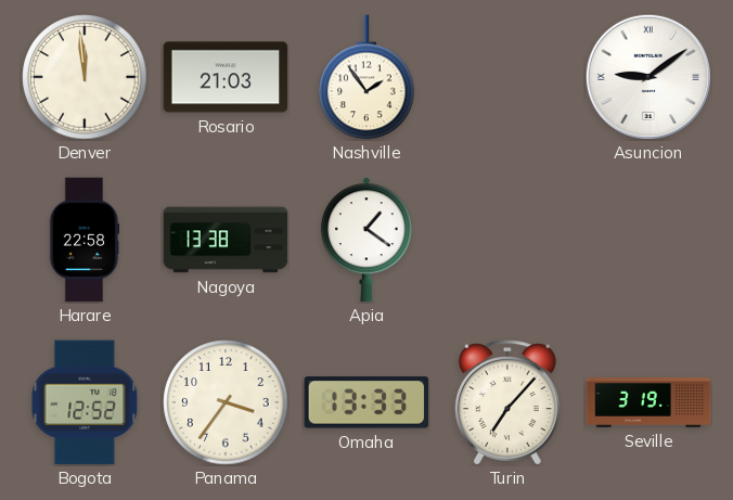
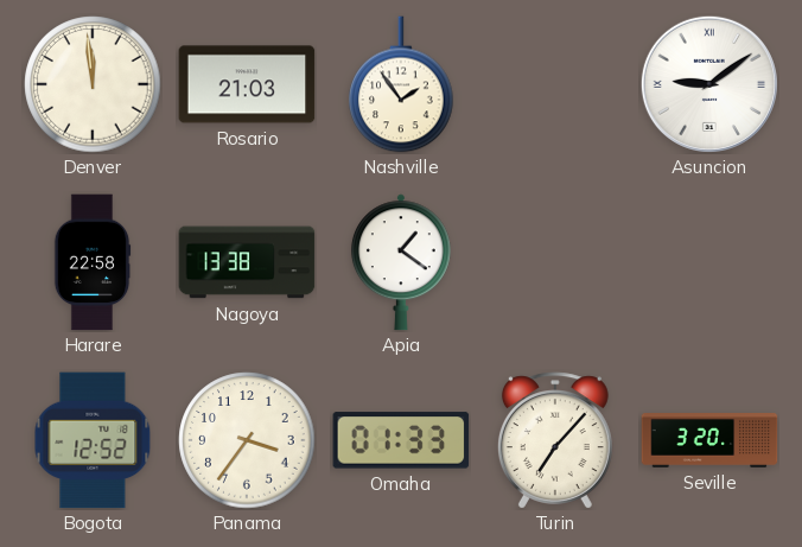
Omaha: 13:33 -> 01:33 (401, 440)
Seville: 3:19 -> 3:20 (709, 441)
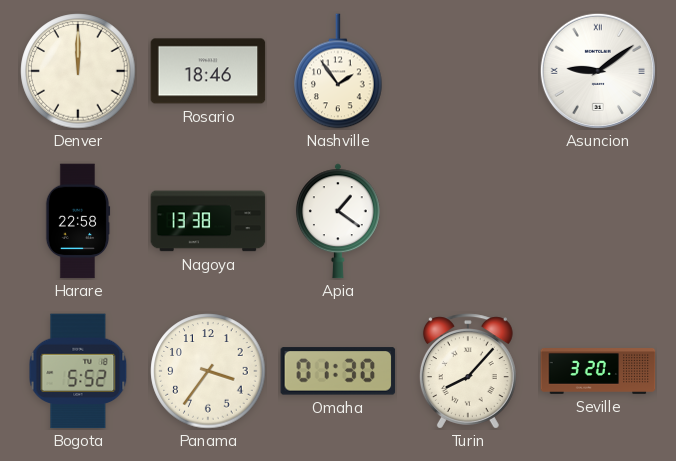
Denver: 11:59 -> 12:00 (78, 71)
Rosario: 21:03 -> 18:46 (208, 71)
Bogota: 12:52 -> 5:52 (78, 371)
Omaha: 01:33 -> 01:30 (338, 371)
Turin: 7:07 -> 8:07 (468, 371)
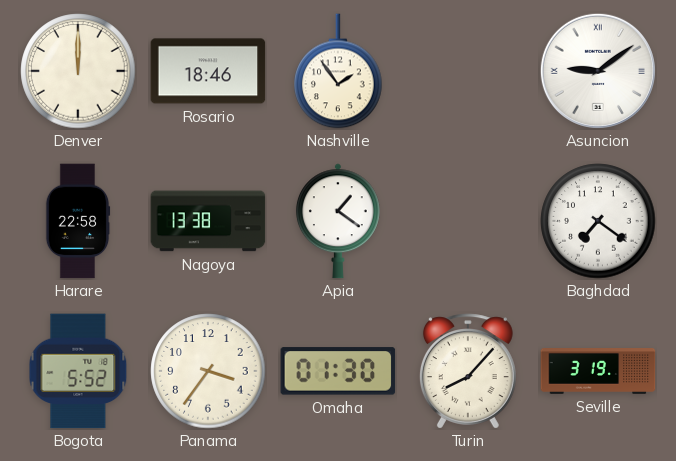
Baghdad: none -> 7:21 (598, 221)
Seville: 3:20 -> 3:19 (598, 372)
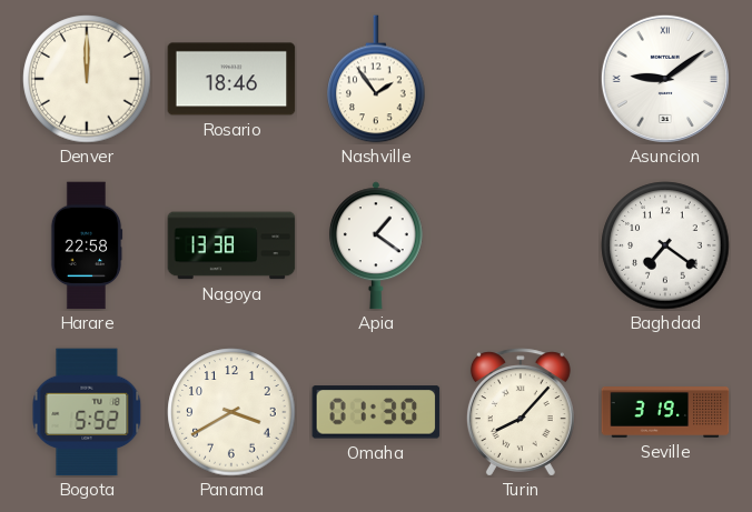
Panama: 3:36 -> 3:40 (231, 412)
